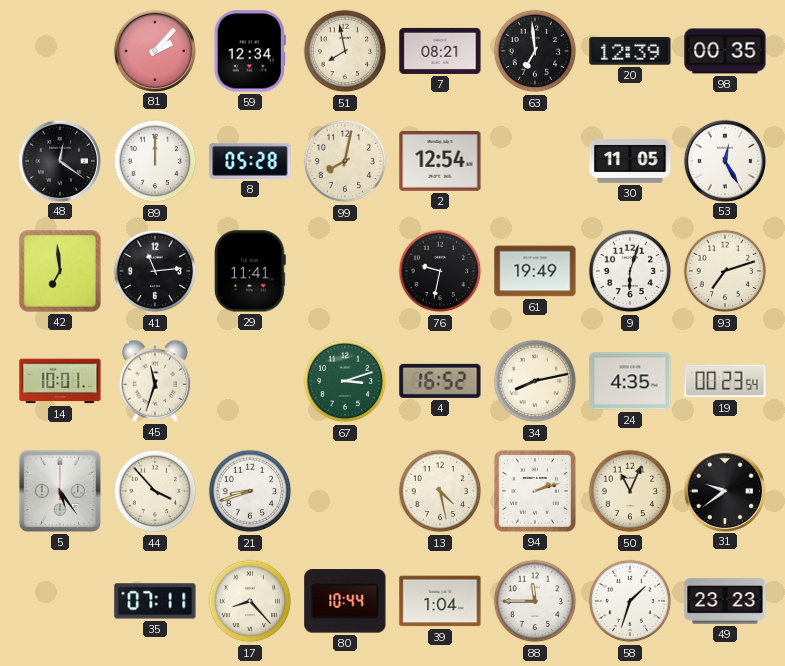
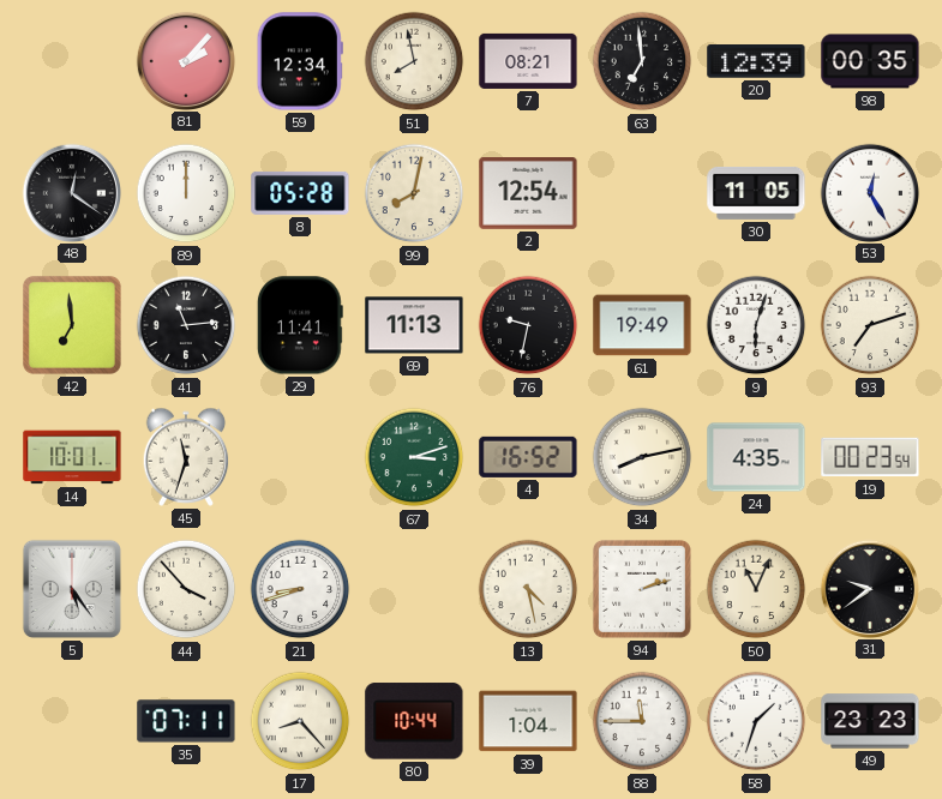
69: none -> 11:13 (414, 325)
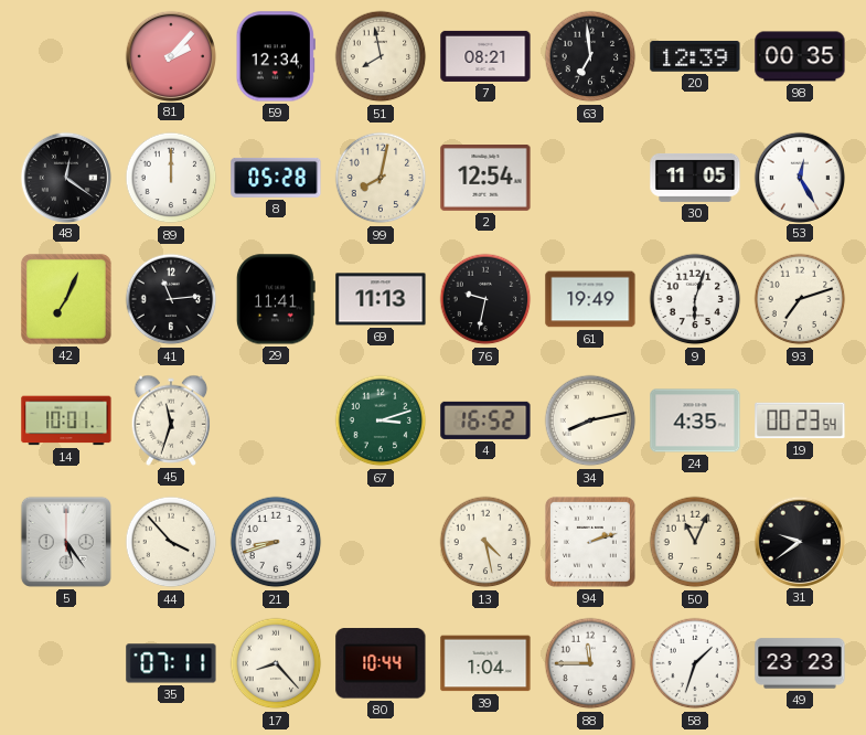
42: 6:59 -> 7:04 (66, 299)
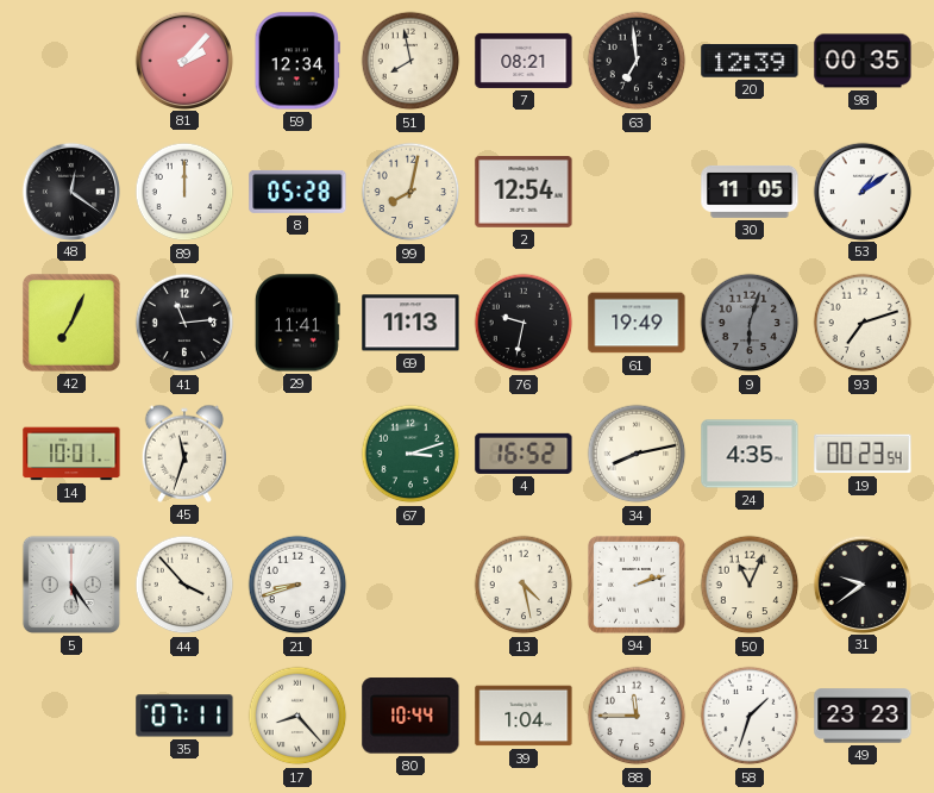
53: 12:25 -> 1:09 (861, 191)
9 dial: white -> grey (750, 323)
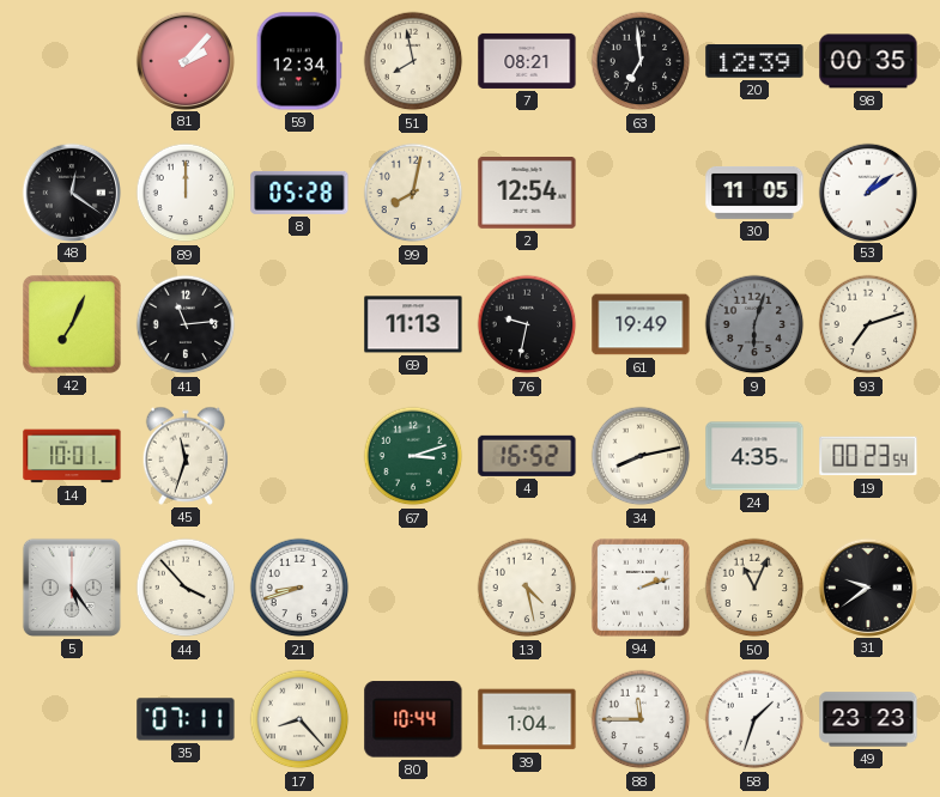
29: 11:41 -> none (297, 323)
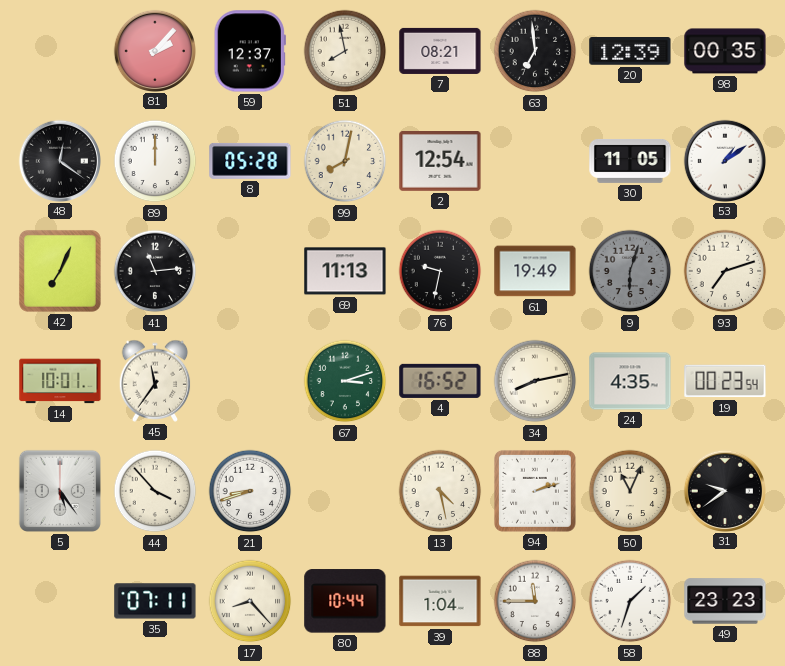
59: 12:34 -> 12:37 (250, 51)
45: 11:33 -> 11:36 (155, 381)
